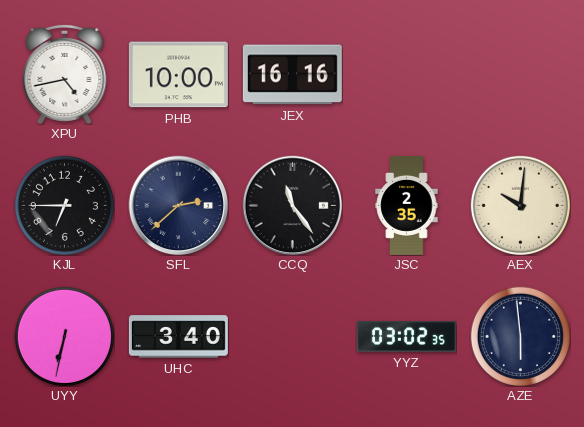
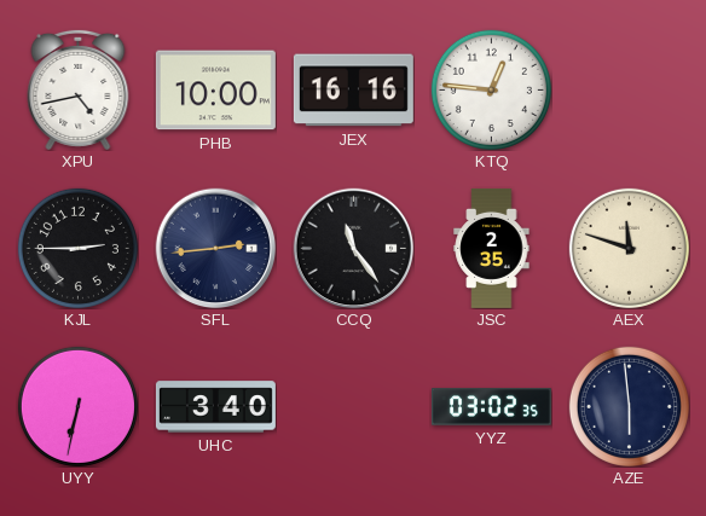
KTQ: none -> 12:46 (491, 89)
KJL: 6:45 -> 2:45 (77, 248)
SFL: 2:38 -> 2:44 (215, 248)
AEX: 10:01 -> 11:48 (629, 248)
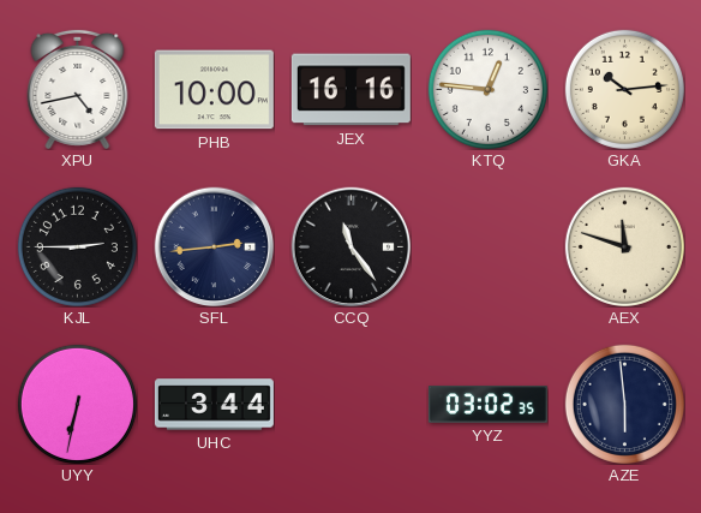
GKA: none -> 10:14 (624, 89)
JSC: 2:35 -> none (492, 248)
UHC: 3:40 -> 3:44 (214, 405)
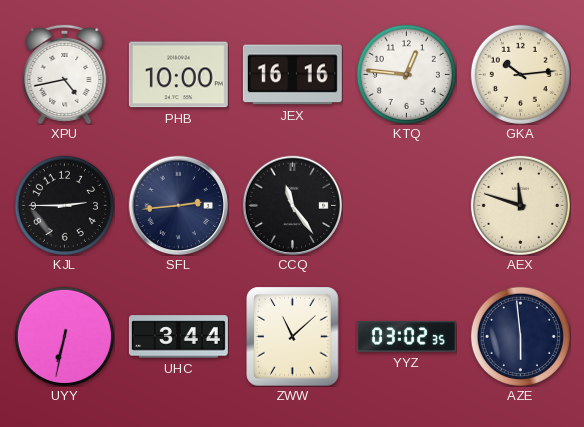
ZWW: none -> 11:08 (293, 336)
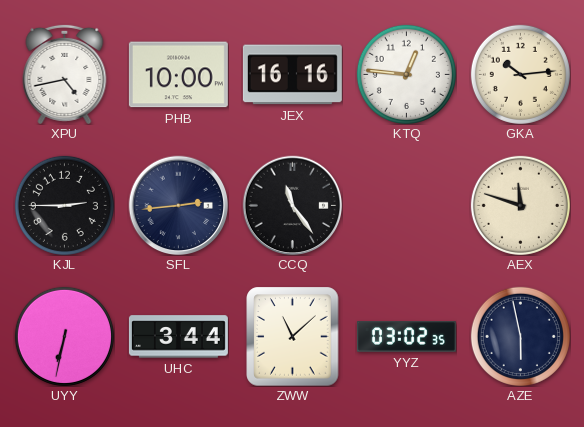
AZE: 5:59 -> 5:58 (520, 336)
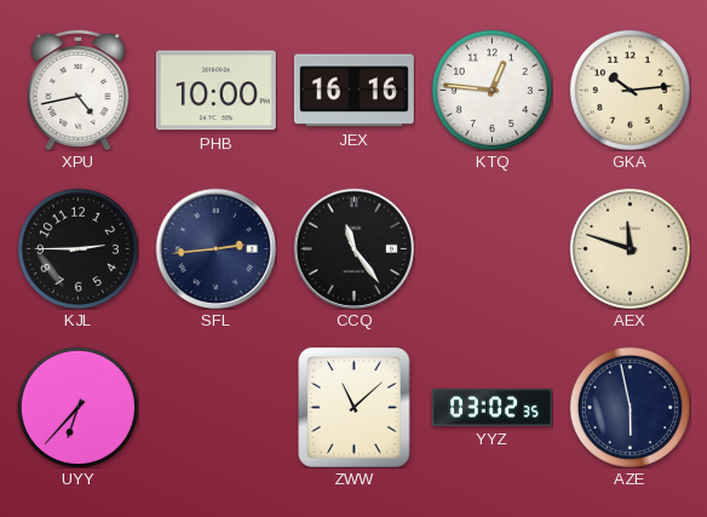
UYY: 6:32 -> 6:37 (77, 407)
UHC: 3:44 -> none (178, 337)
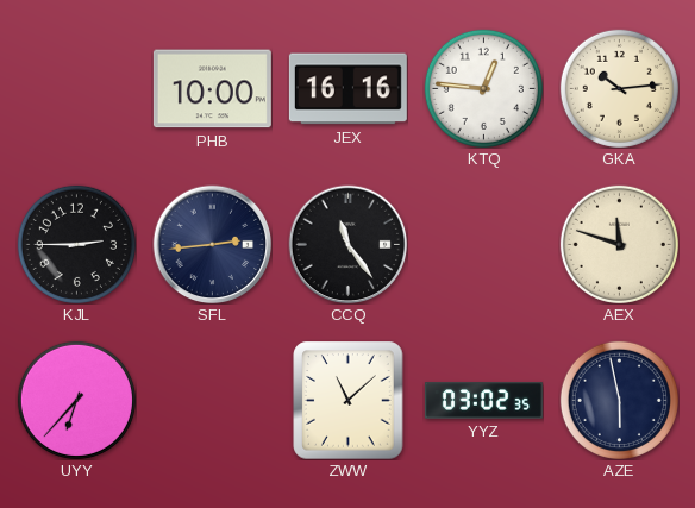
XPU: 4:43 -> none (79, 90)
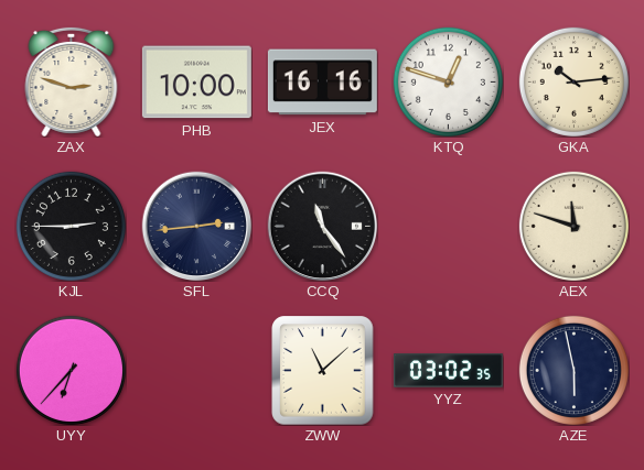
ZAX: none -> 2:48 (72, 81)
KTQ: 12:46 -> 12:48 (448, 81)
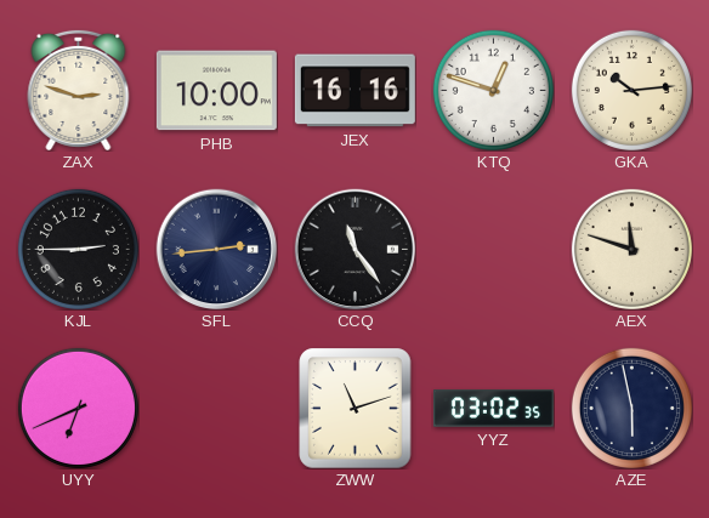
UYY: 6:37 -> 6:41 (78, 408)
ZWW: 11:08 -> 11:12 (356, 408)
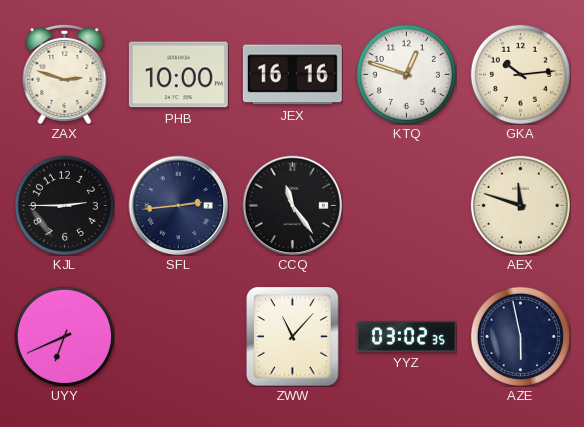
ZWW: 11:12 -> 11:07 (293, 336)
